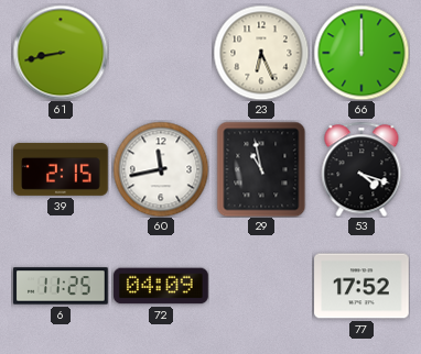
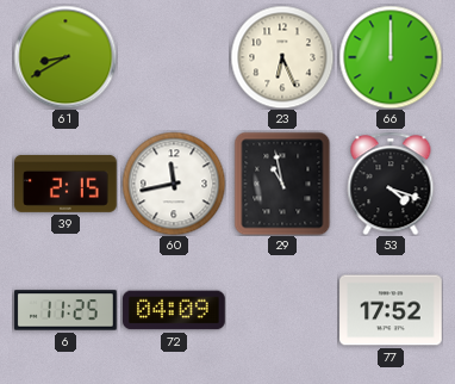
61: 8:43 -> 8:40 (66, 57)
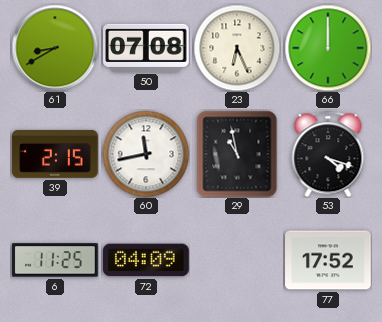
50: none -> 07:08 (146, 48)
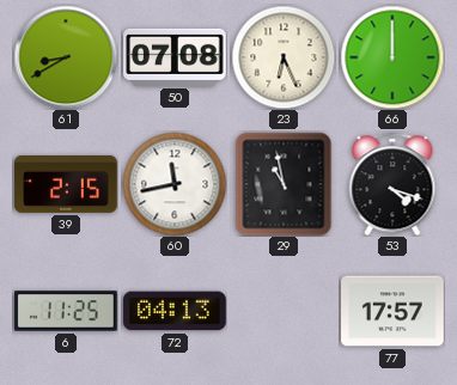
72: 04:09 -> 04:13 (175, 311)
77: 17:52 -> 17:57 (392, 311)
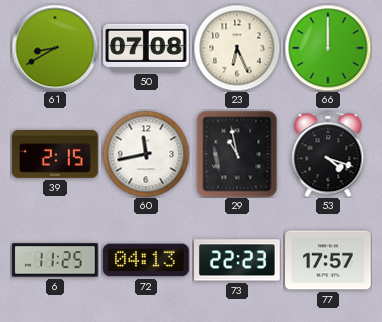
73: none -> 22:23 (237, 260)
